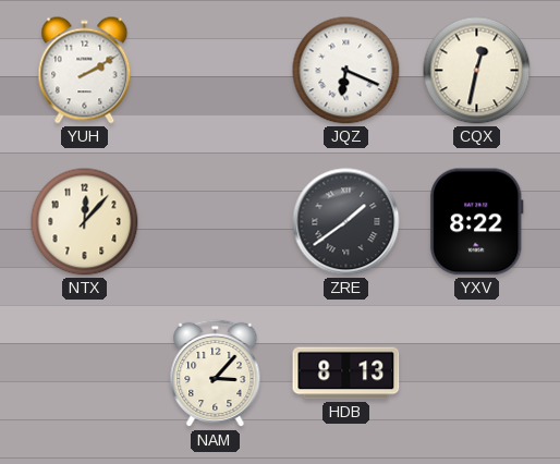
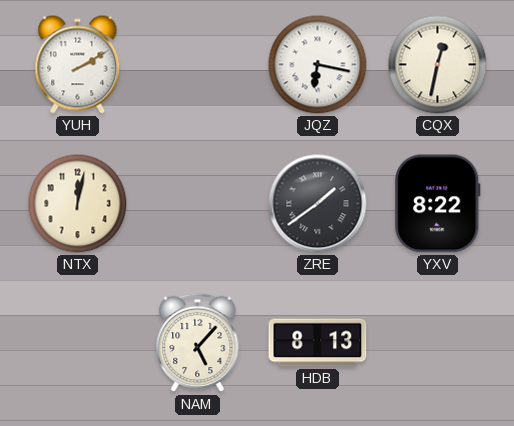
JQZ: 6:19 -> 6:17 (318, 65)
NTX: 12:07 -> 12:02 (78, 204)
NAM: 3:07 -> 5:07 (198, 343)
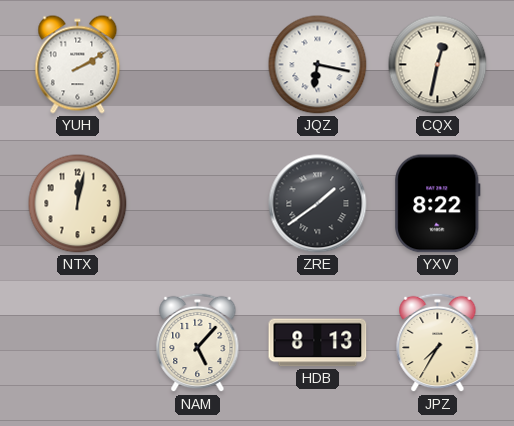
JPZ: none -> 7:35 (438, 343)
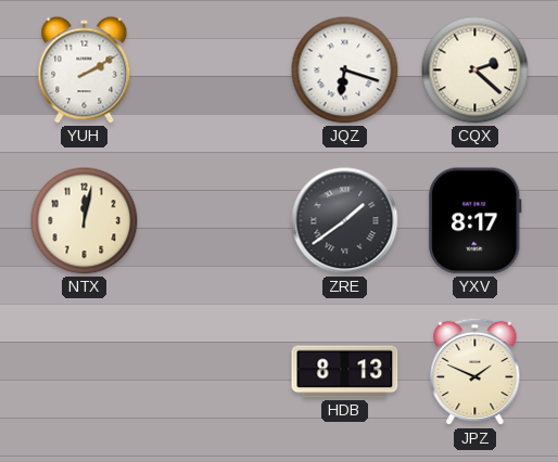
JQZ: 6:17 -> 6:18 (345, 70)
CQX: 12:32 -> 2:22 (475, 70)
YXV: 8:22 -> 8:17 (475, 221)
NAM: 5:07 -> none (198, 343)
JPZ: 7:35 -> 1:49 (475, 372)
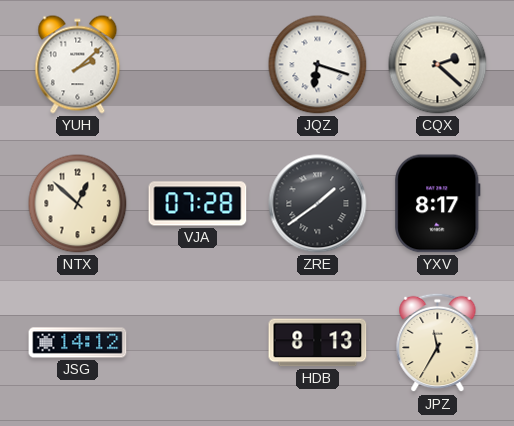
YUH: 2:10 -> 2:08 (78, 65)
NTX: 12:02 -> 12:52 (78, 204)
VJA: none -> 07:28 (198, 204)
JSG: none -> 14:12 (78, 343)
JPZ: 1:49 -> 11:35 (438, 343)
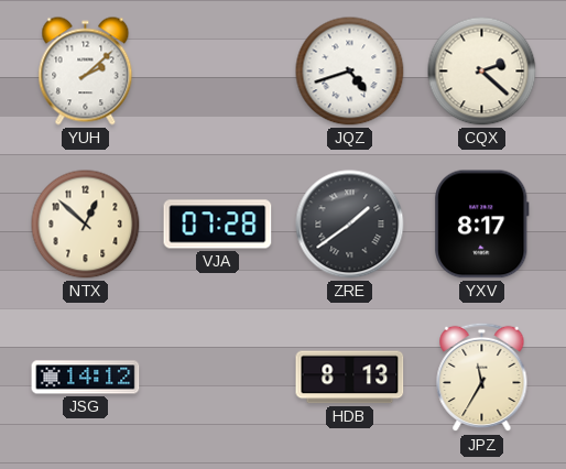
JQZ: 6:18 -> 4:42 (350, 72)
